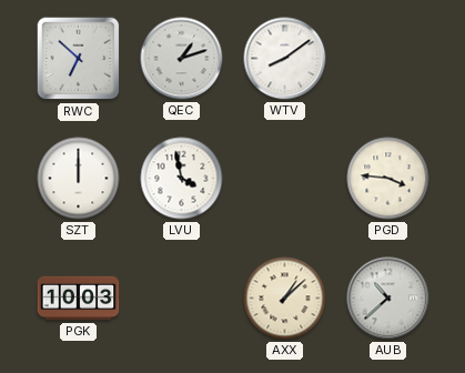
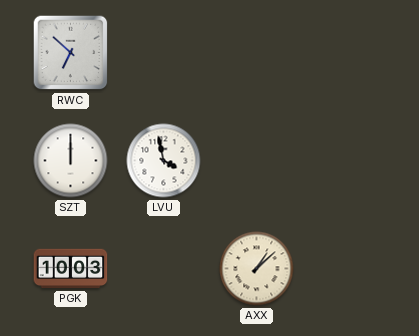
QEC: 1:12 -> none (182, 59)
WTV: 8:09 -> none (285, 59)
PGD: 3:46 -> none (388, 179)
AUB: 10:38 -> none (388, 299)
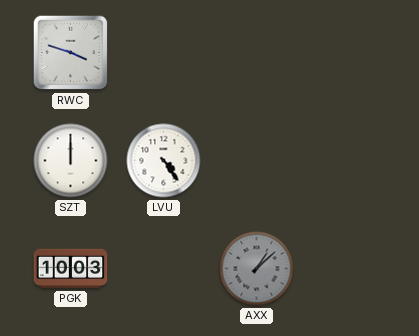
RWC: 6:52 -> 3:48 (71, 53)
LVU: 3:58 -> 4:24 (164, 161)
AXX dial: cream -> grey (257, 269)
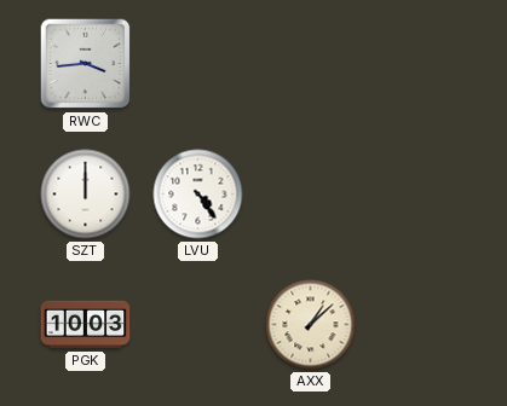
RWC: 3:48 -> 3:44 (86, 64)
AXX dial: grey -> cream (311, 325)
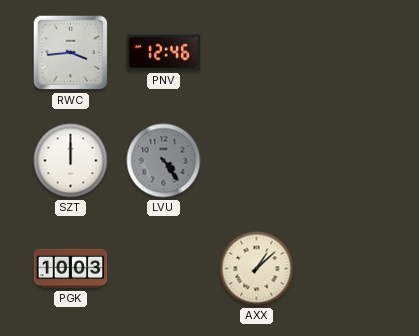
PNV: none -> 12:46 (164, 53)
LVU dial: white -> grey (164, 161)
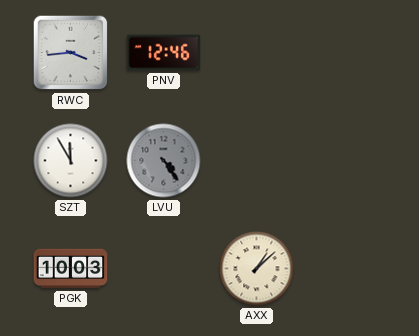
SZT: 12:00 -> 11:55 (71, 161)
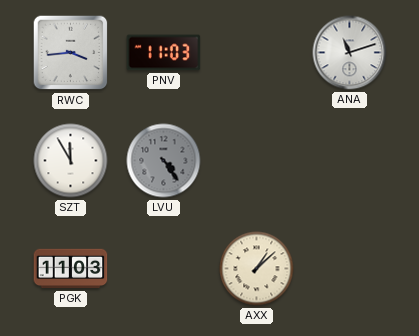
PNV: 12:46 -> 11:03 (164, 53)
ANA: none -> 11:12 (350, 53)
PGK: 10:03 -> 11:03 (71, 269)
